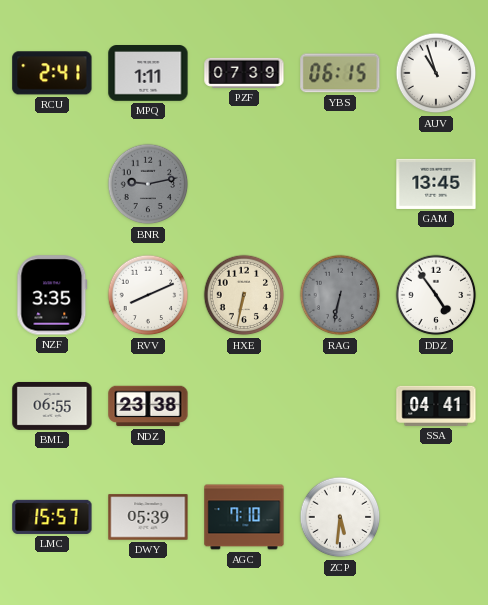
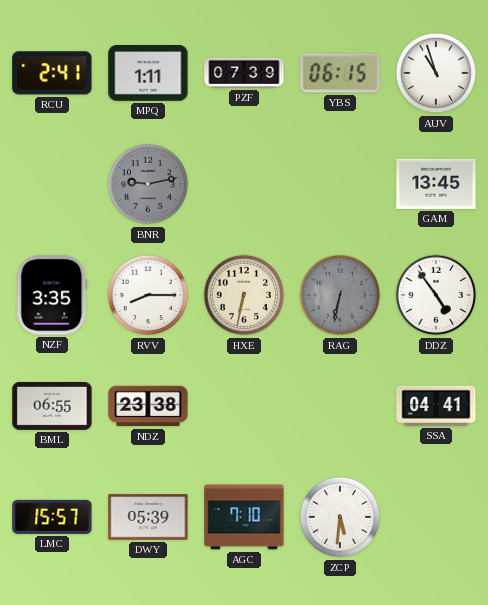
RVV: 8:11 -> 8:15 (148, 295)
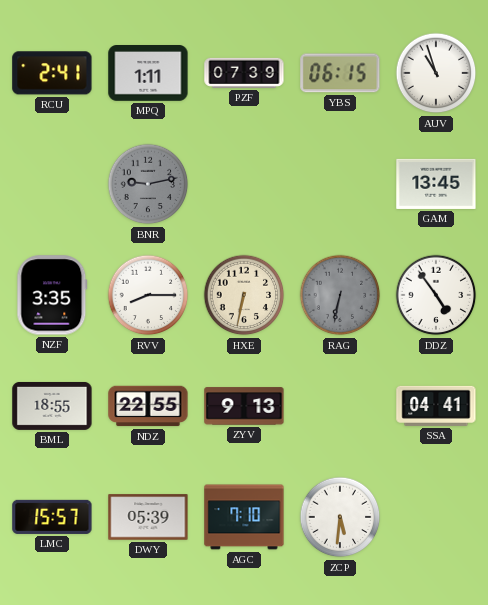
BML: 06:55 -> 18:55 (52, 406)
NDZ: 23:38 -> 22:55 (148, 406)
ZYV: none -> 9:13 (244, 406)
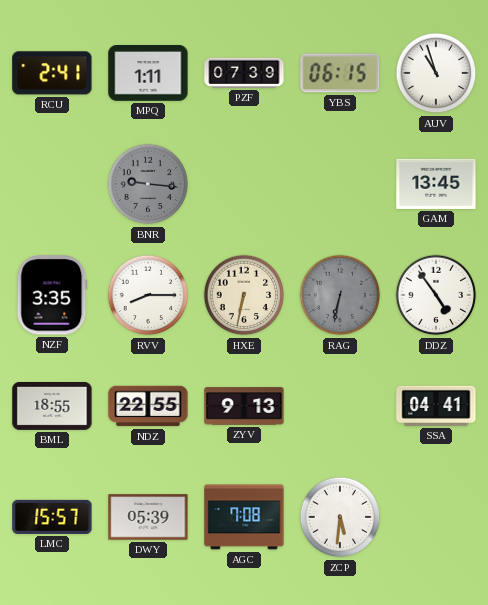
BNR: 9:13 -> 9:16 (148, 184)
AGC: 7:10 -> 7:08 (244, 517)
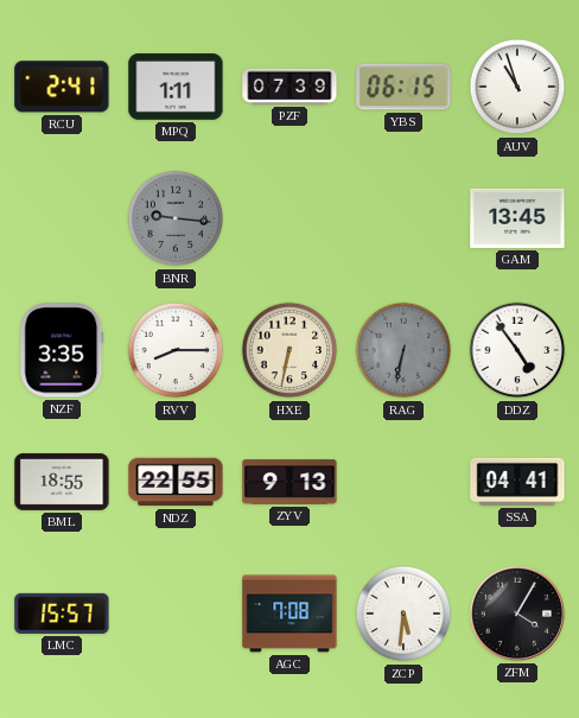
DWY: 05:39 -> none (148, 517)
ZFM: none -> 4:05 (517, 614)
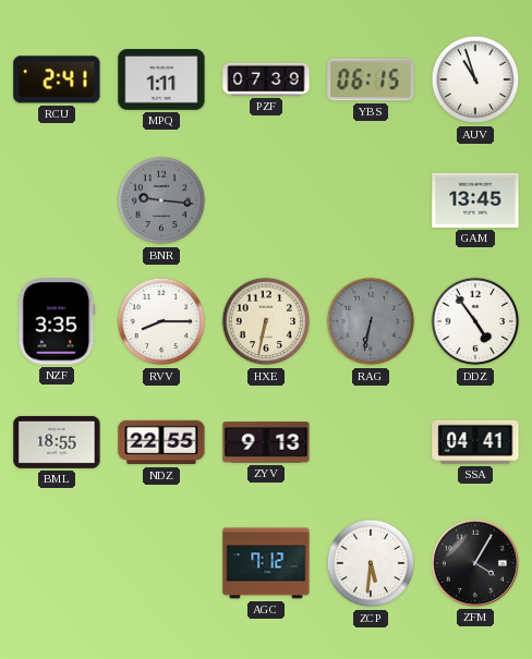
LMC: 15:57 -> none (62, 614)
AGC: 7:08 -> 7:12 (266, 563)
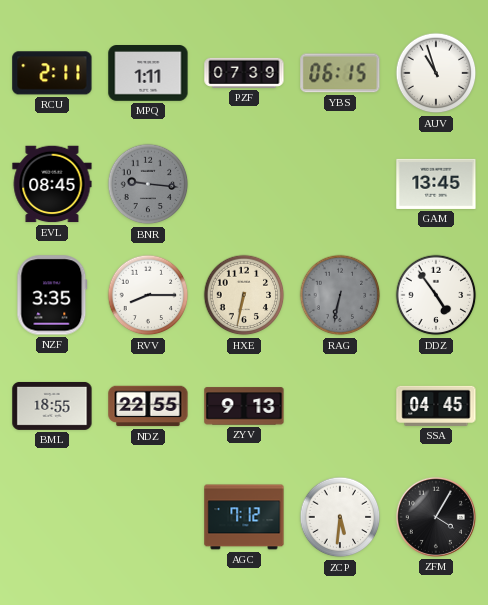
RCU: 2:41 -> 2:11 (52, 73)
EVL: none -> 08:45 (52, 184)
SSA: 04:41 -> 04:45 (436, 406)
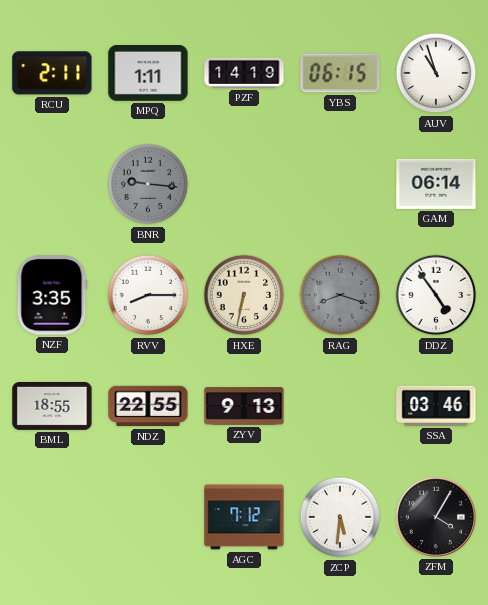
PZF: 07:39 -> 14:19 (244, 73)
EVL: 08:45 -> none (52, 184)
GAM: 13:45 -> 06:14 (436, 184)
RAG: 6:32 -> 8:18 (340, 295)
SSA: 04:45 -> 03:46 (436, 406)
